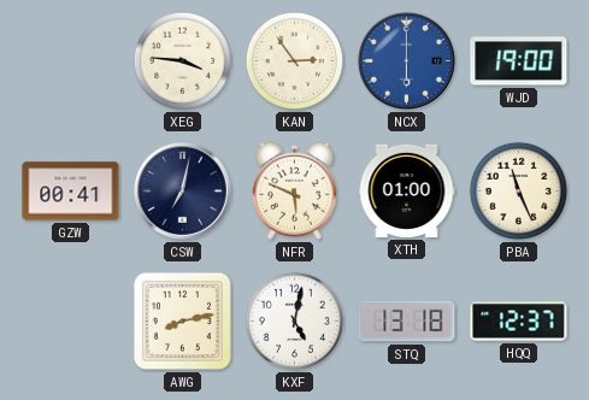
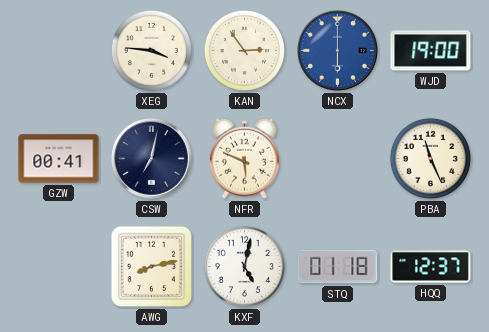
XTH: 01:00 -> none (407, 190)
STQ: 13:18 -> 01:18 (338, 267)
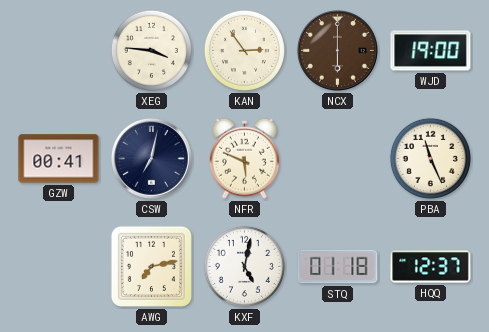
NCX dial: blue -> brown (337, 50)
AWG: 8:13 -> 7:13 (151, 266)
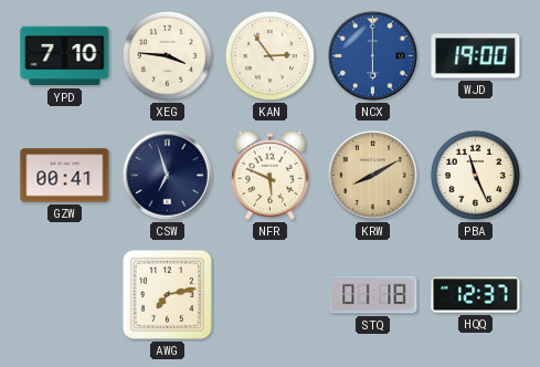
YPD: none -> 7:10 (65, 56)
NCX dial: brown -> blue (372, 55)
CSW: 7:02 -> 6:57 (167, 175)
KRW: none -> 8:10 (372, 175)
KXF: 5:02 -> none (244, 266)
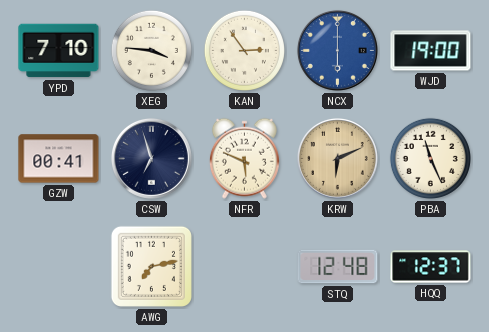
KRW: 8:10 -> 6:11 (337, 158)
STQ: 01:18 -> 12:48 (338, 267)
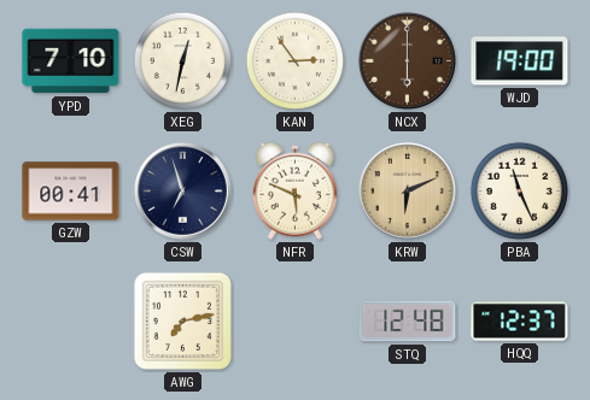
XEG: 3:46 -> 12:32 (182, 60)
NCX dial: blue -> brown (407, 60)
